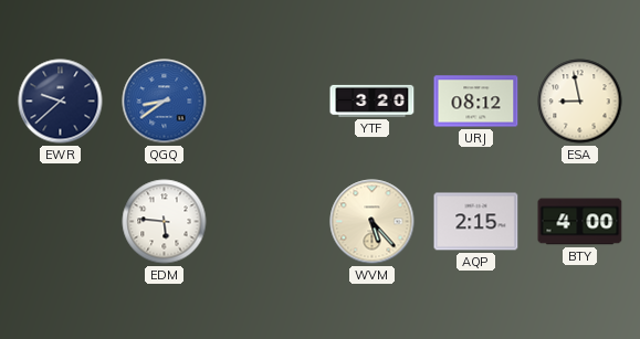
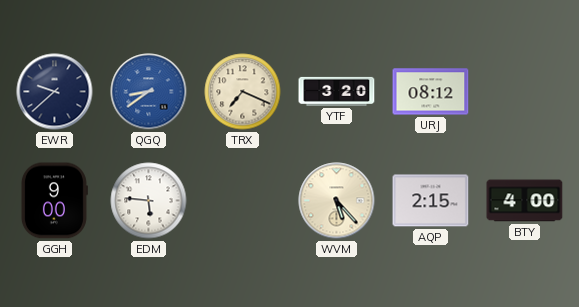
TRX: none -> 7:19 (243, 92)
ESA: 8:58 -> none (580, 102)
GGH: none -> 9:00 (54, 201)
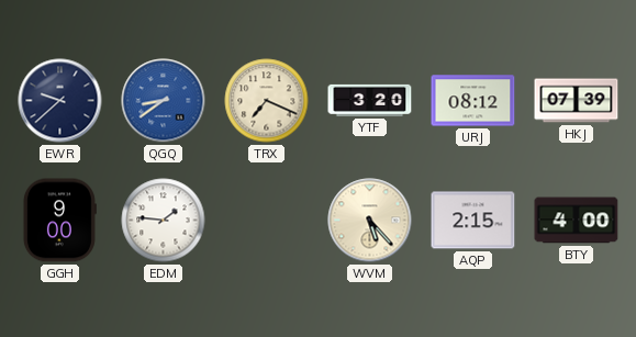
HKJ: none -> 07:39 (577, 101)
EDM: 5:46 -> 1:46 (164, 221)
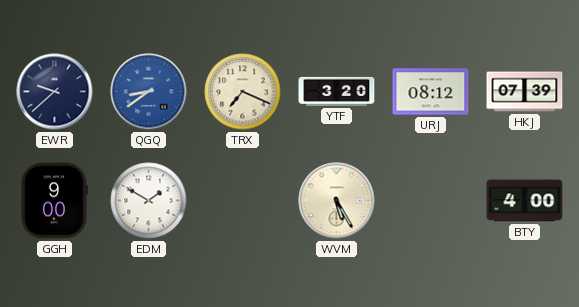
EDM: 1:46 -> 1:50 (149, 201)
WVM: 5:23 -> 5:25 (337, 201)
AQP: 2:15 -> none (473, 221)
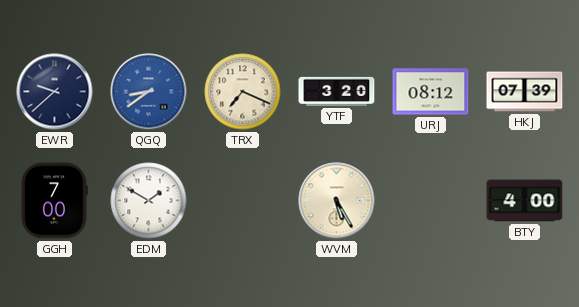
GGH: 9:00 -> 7:00 (54, 201)
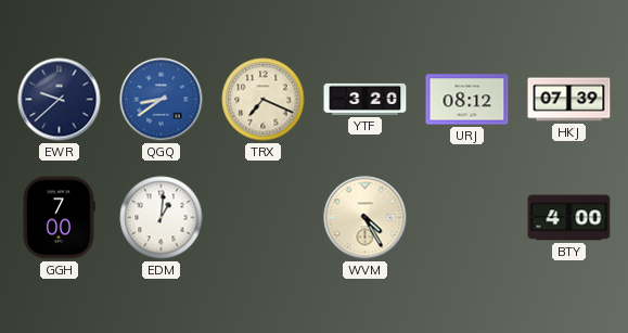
EDM: 1:50 -> 1:01 (162, 218)
WVM: 5:25 -> 4:25 (366, 218)
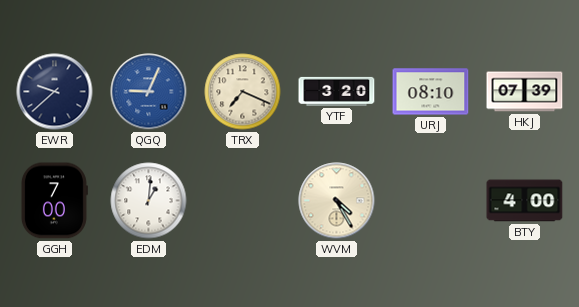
QGQ: 8:39 -> 9:04 (149, 92)
URJ: 08:12 -> 08:10 (431, 92)
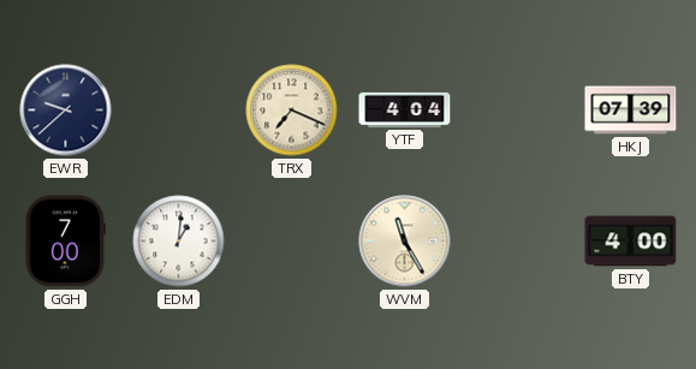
QGQ: 9:04 -> none (149, 92)
YTF: 3:20 -> 4:04 (405, 109)
URJ: 08:10 -> none (431, 92)
WVM: 4:25 -> 11:25 (405, 242)
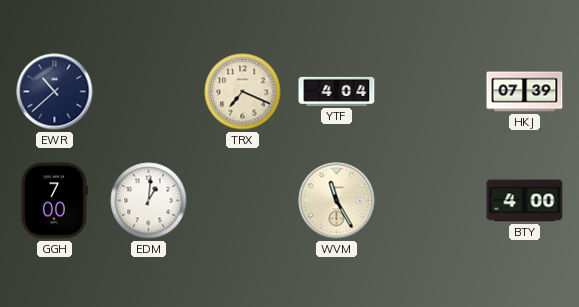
EWR: 9:38 -> 10:38 (55, 92)
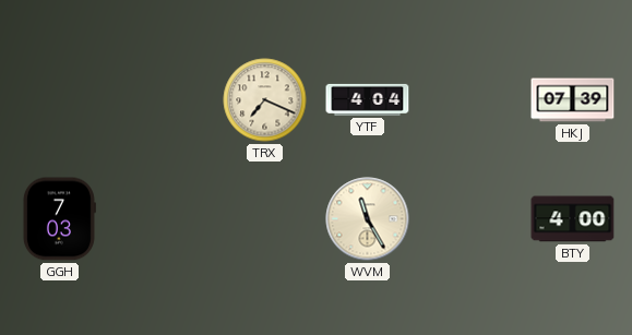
EWR: 10:38 -> none (55, 92)
GGH: 7:00 -> 7:03 (59, 219)
EDM: 1:01 -> none (149, 201)
